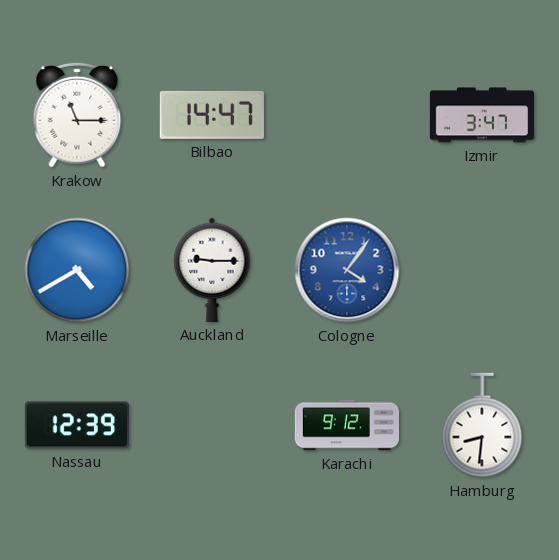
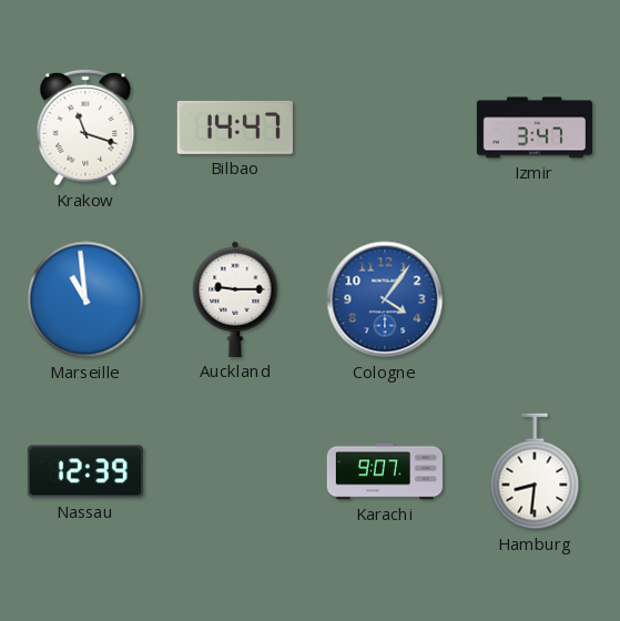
Krakow: 11:15 -> 11:18 (85, 128)
Marseille: 4:40 -> 10:59 (85, 299)
Karachi: 9:12 -> 9:07 (384, 471)
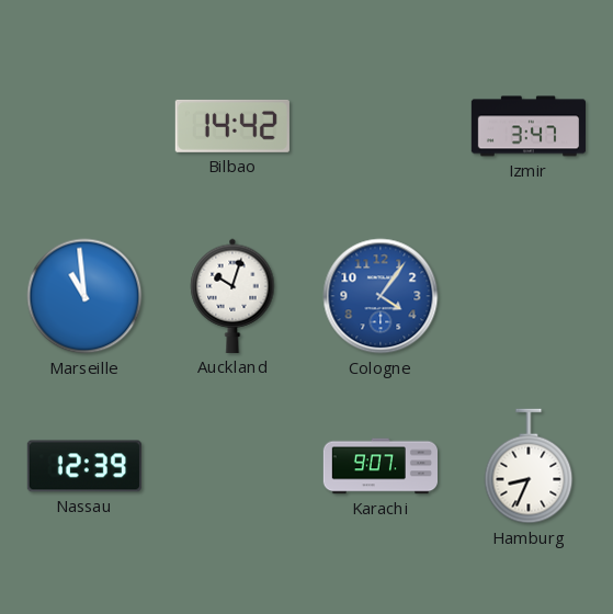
Krakow: 11:18 -> none (85, 128)
Bilbao: 14:47 -> 14:42 (232, 126)
Auckland: 9:15 -> 10:03 (232, 296)
Hamburg: 8:31 -> 8:34 (529, 466)
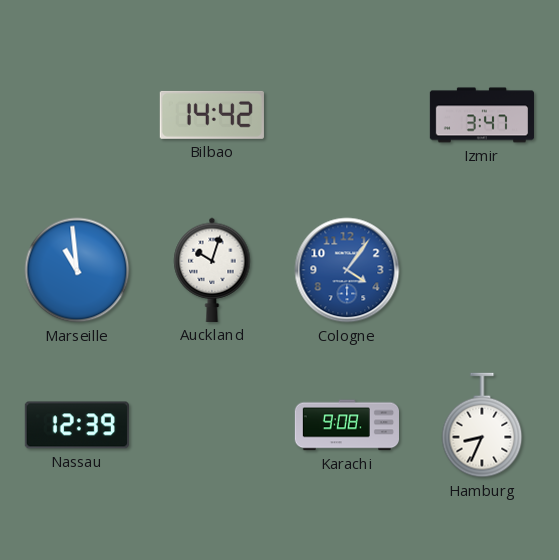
Karachi: 9:07 -> 9:08 (346, 425)
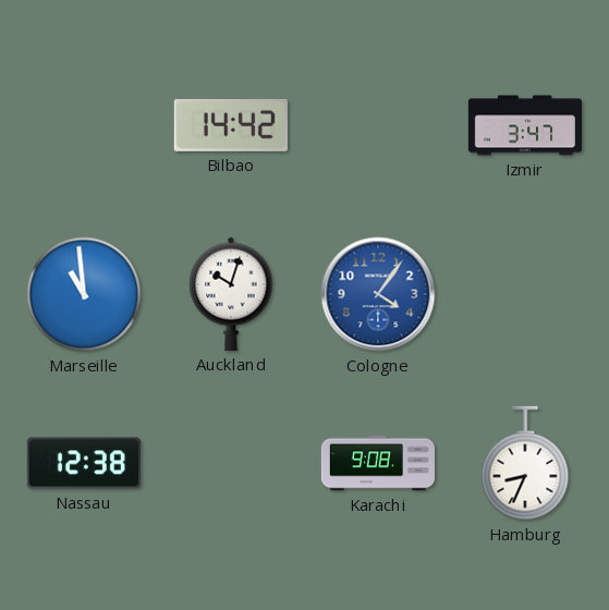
Nassau: 12:39 -> 12:38 (84, 463)
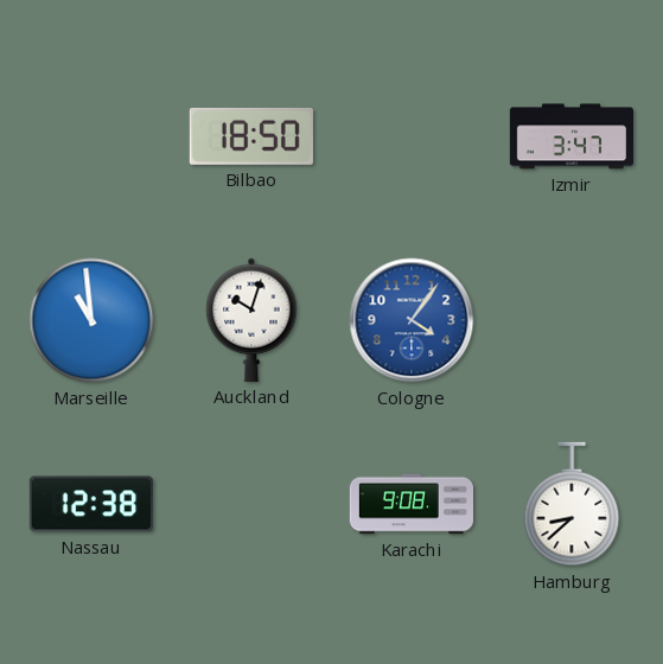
Bilbao: 14:42 -> 18:50 (251, 136)
Hamburg: 8:34 -> 8:38 (572, 504)
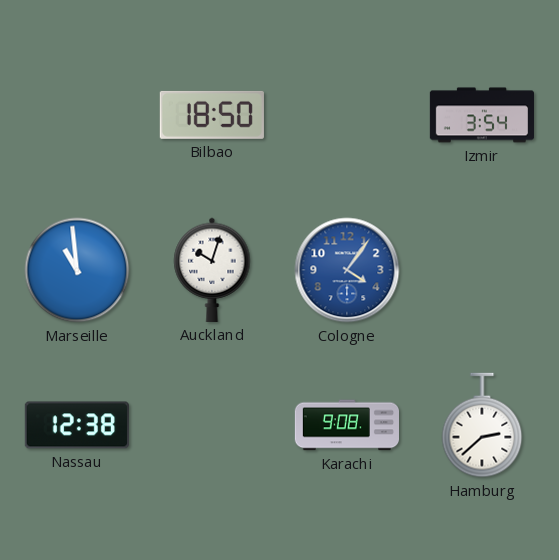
Izmir: 3:47 -> 3:54 (481, 115)
Hamburg: 8:38 -> 2:38 (482, 425)
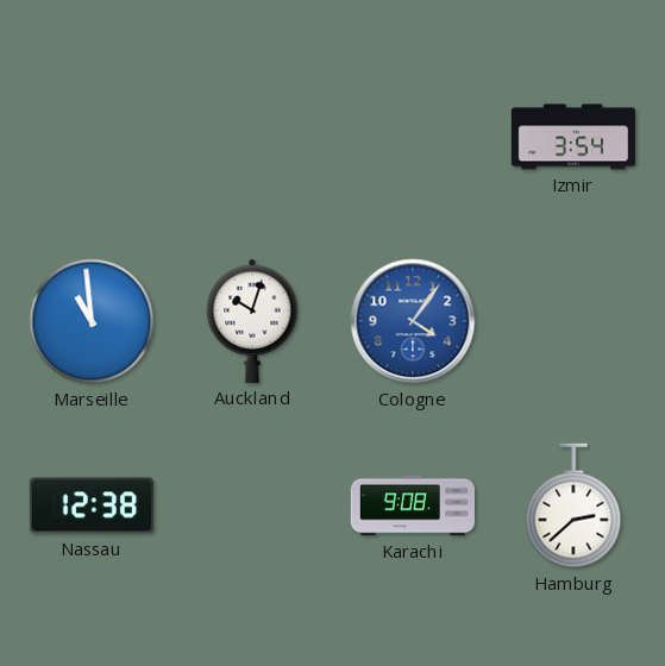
Bilbao: 18:50 -> none (212, 115)
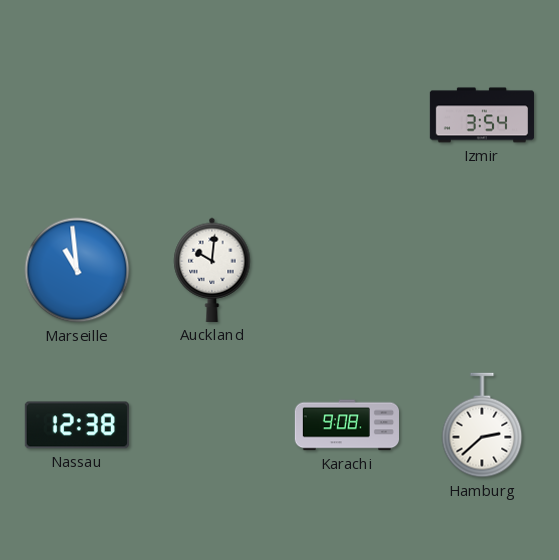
Auckland: 10:03 -> 10:01 (212, 270)
Cologne: 4:06 -> none (413, 321)
